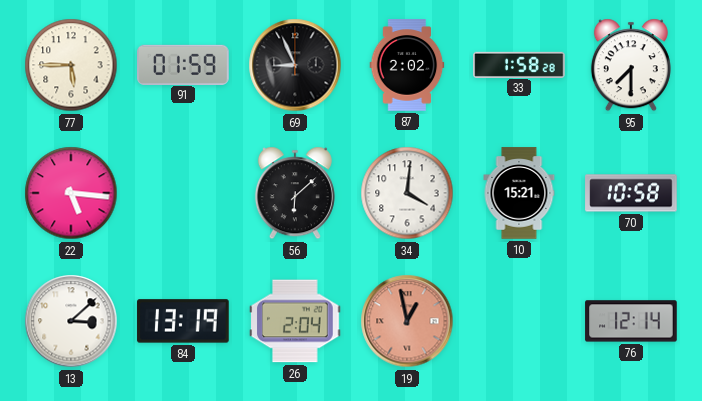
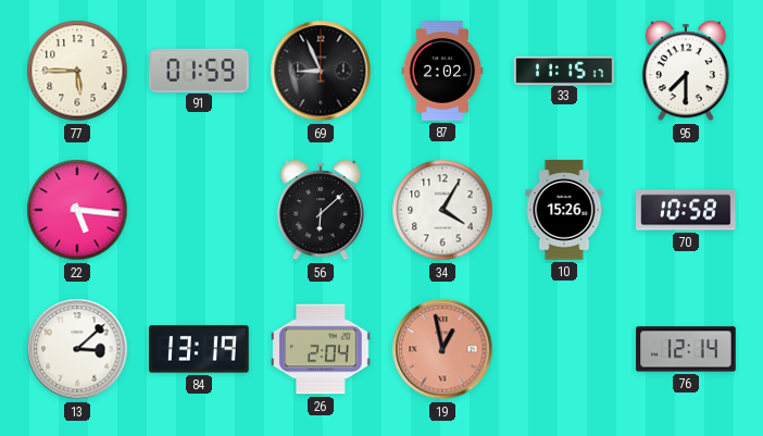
33: 1:58 -> 11:15 (564, 70)
34: 4:01 -> 4:05 (442, 210)
10: 15:21 -> 15:26 (564, 210)
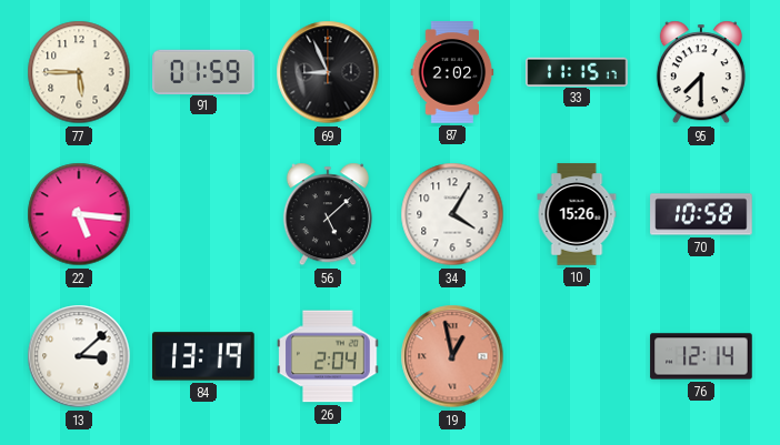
56: 6:08 -> 5:08 (328, 214)
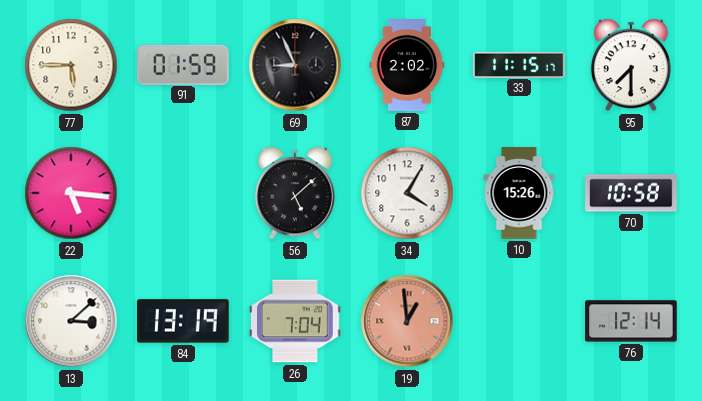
26: 2:04 -> 7:04 (295, 321)
19: 12:58 -> 12:59 (407, 321)
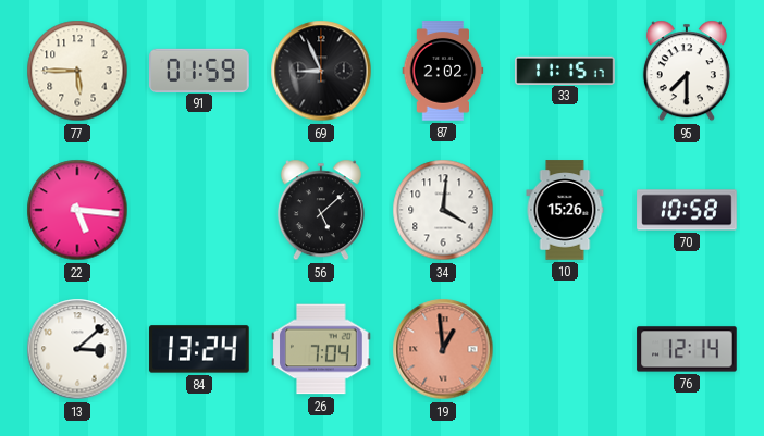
34: 4:05 -> 4:01 (443, 210)
84: 13:19 -> 13:24 (199, 349)
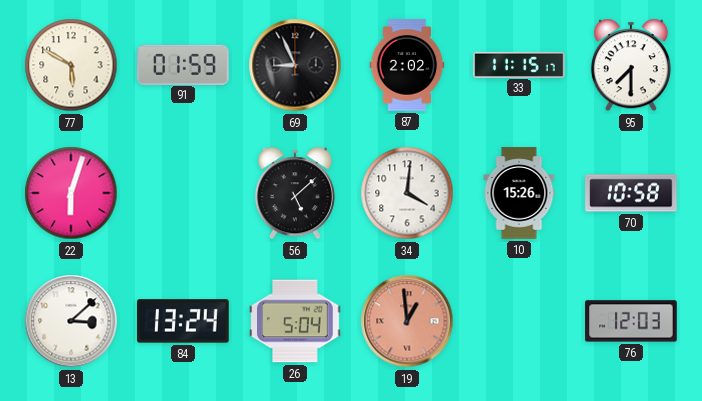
77: 5:45 -> 5:50 (71, 65)
22: 5:16 -> 6:03 (71, 193)
26: 7:04 -> 5:04 (295, 321)
76: 12:14 -> 12:03 (631, 321)
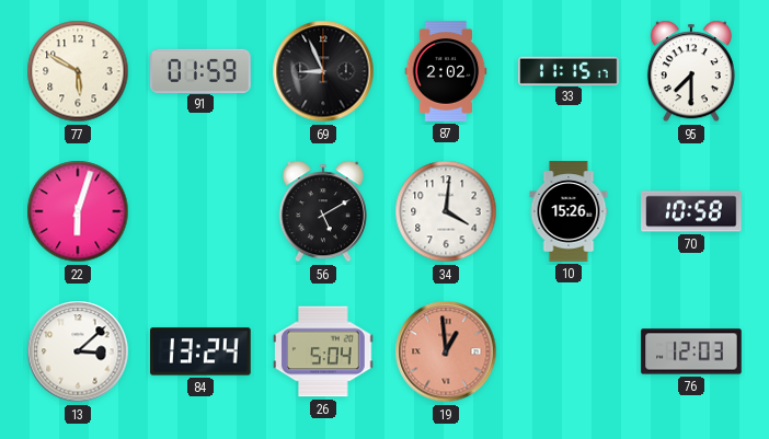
56: 5:08 -> 5:10 (323, 211)
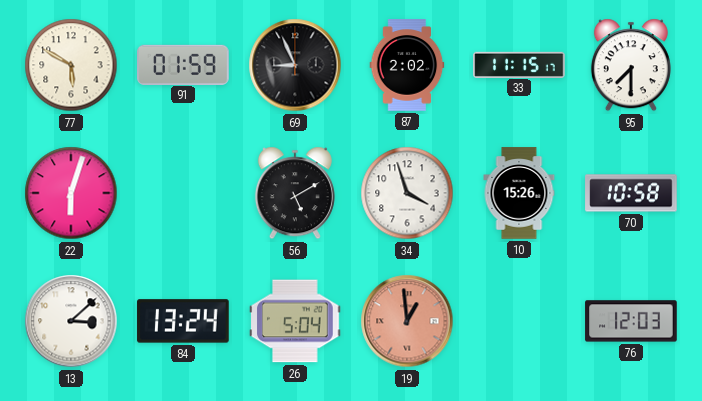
34: 4:01 -> 3:57 (407, 193)
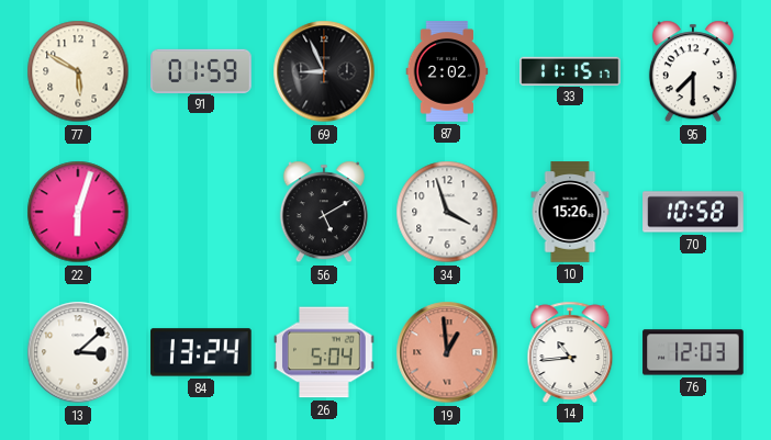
14: none -> 10:44 (570, 351)
